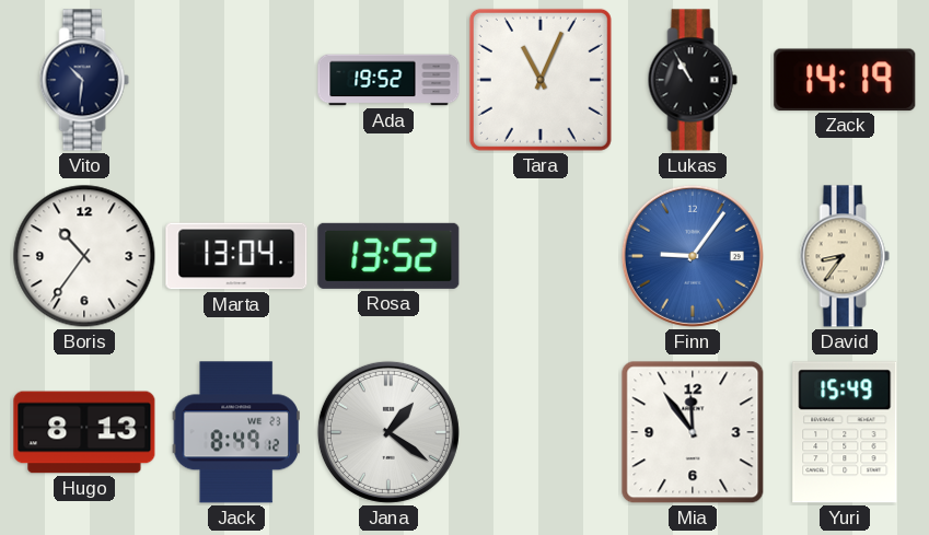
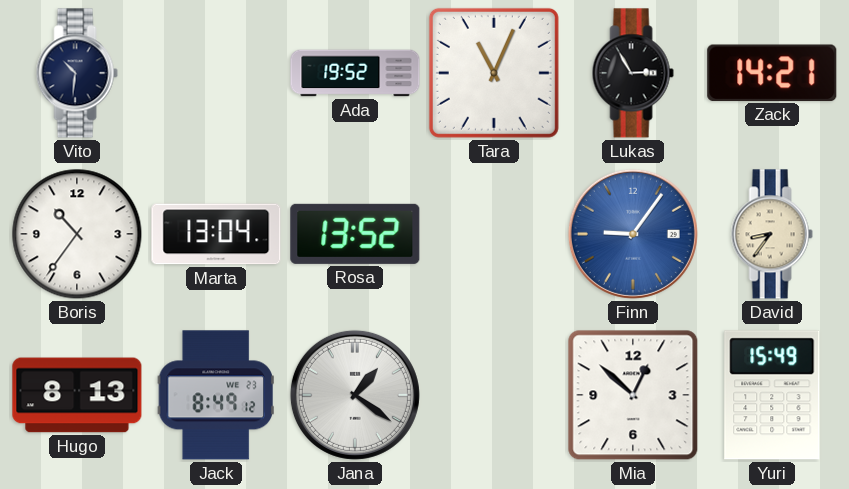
Lukas: 10:55 -> 2:55 (633, 73)
Zack: 14:19 -> 14:21 (772, 73)
Mia: 11:54 -> 12:52 (633, 395)
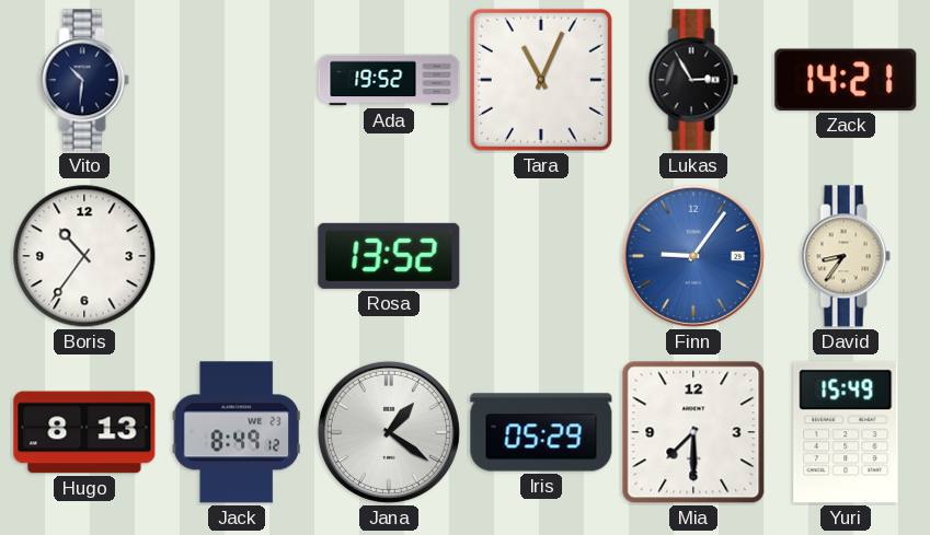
Marta: 13:04 -> none (216, 234)
Iris: none -> 05:29 (541, 432)
Mia: 12:52 -> 7:30 (693, 432)
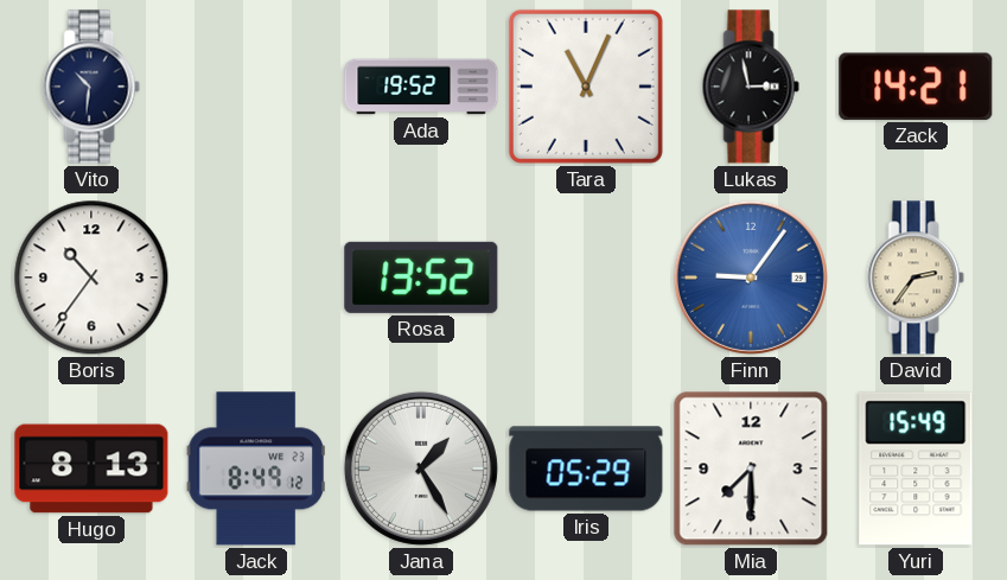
Lukas: 2:55 -> 2:58 (751, 87)
David: 8:36 -> 2:36 (916, 278)
Jana: 1:21 -> 1:25 (421, 469)
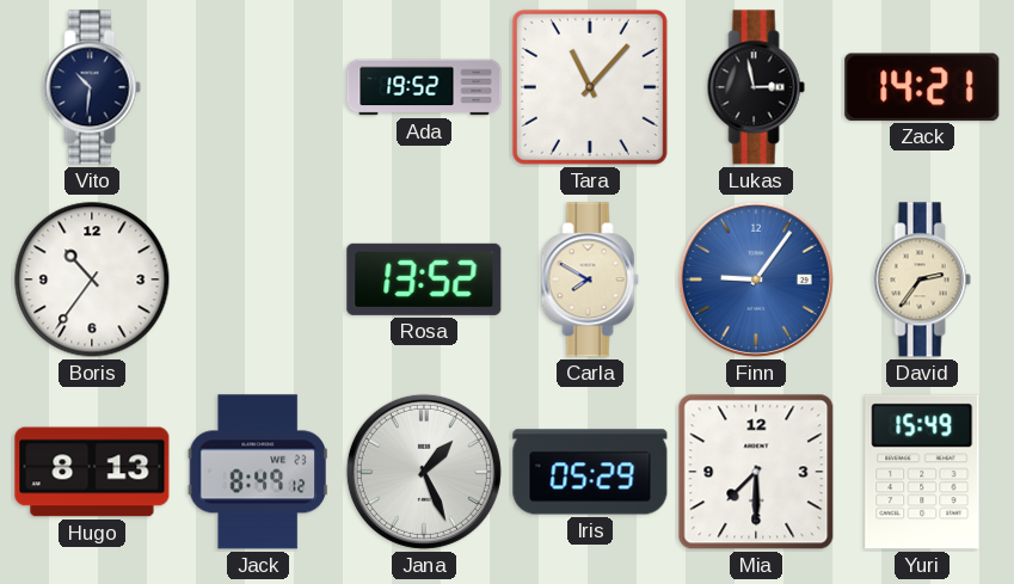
Tara: 11:04 -> 11:07 (590, 87)
Carla: none -> 7:50 (590, 279)
Jana: 1:25 -> 1:26 (424, 472)
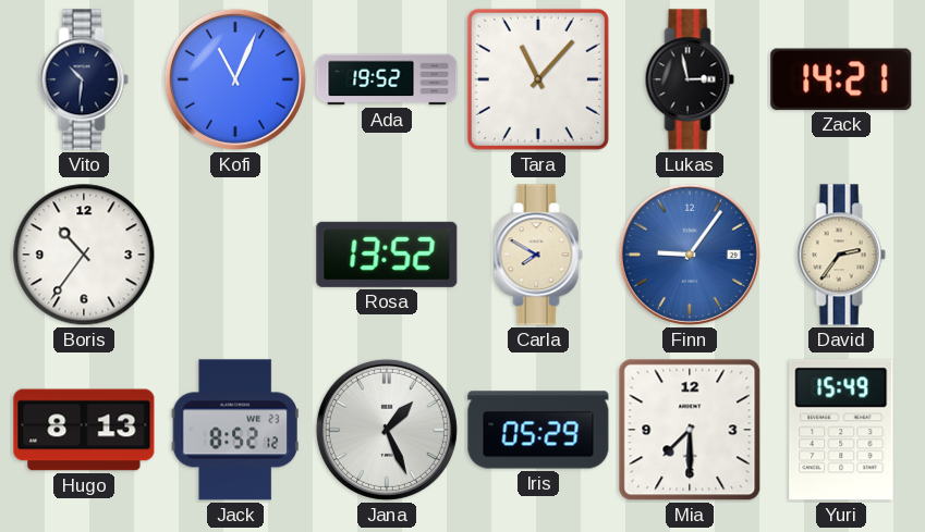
Kofi: none -> 11:04 (235, 79)
Jack: 8:49 -> 8:52 (235, 430)
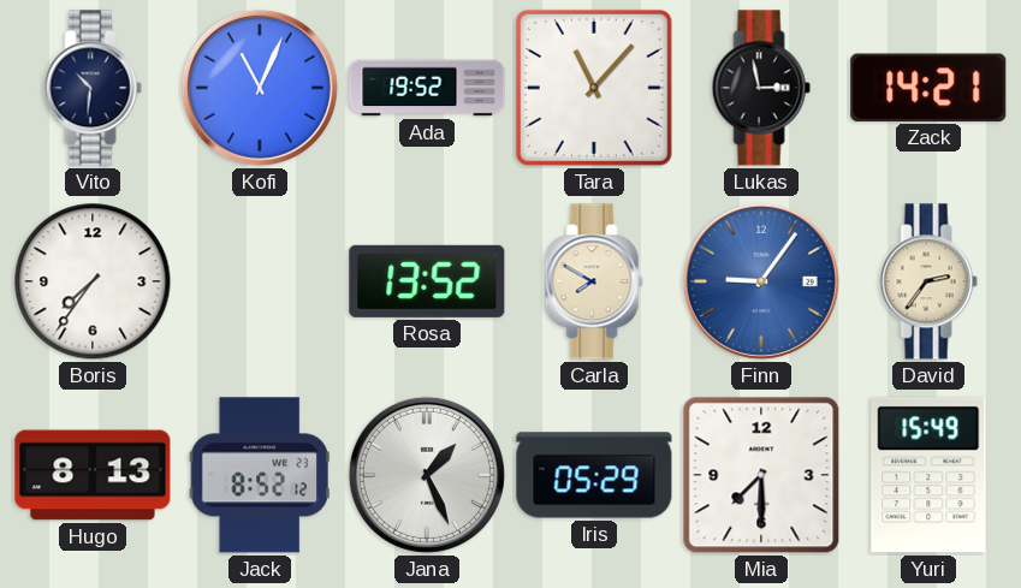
Boris: 10:36 -> 7:36 (93, 281)
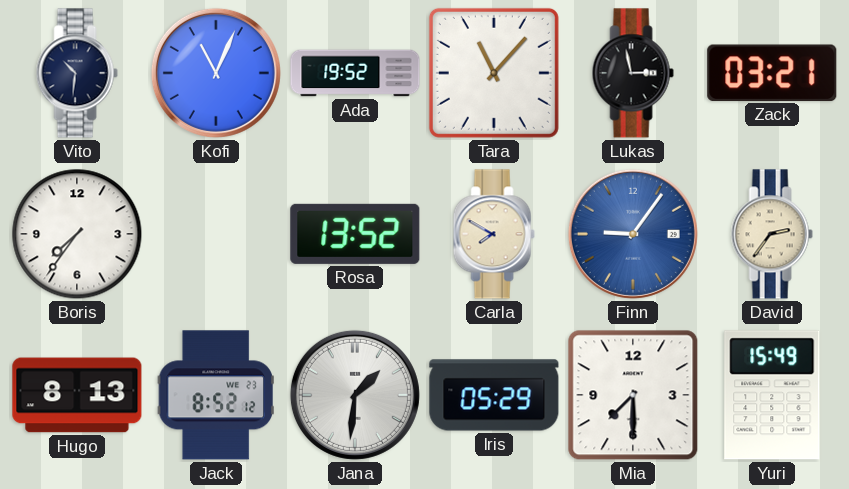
Zack: 14:21 -> 03:21 (772, 73)
Jana: 1:26 -> 1:31 (355, 395)
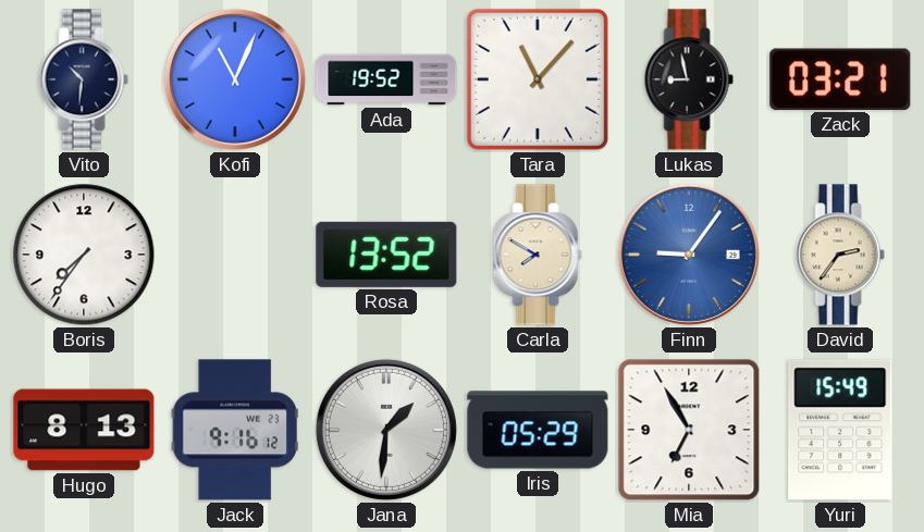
Lukas: 2:58 -> 8:58 (689, 79)
Jack: 8:52 -> 9:16 (235, 430)
Mia: 7:30 -> 6:55 (689, 430)
